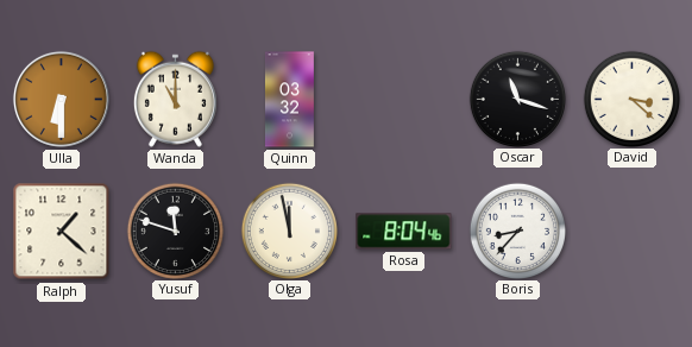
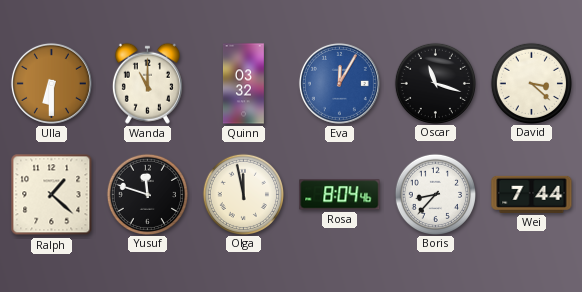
Eva: none -> 12:05 (339, 83)
Wei: none -> 7:44 (532, 194)
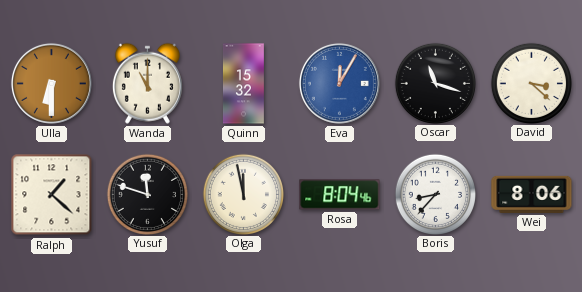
Quinn: 03:32 -> 15:32 (243, 84)
Wei: 7:44 -> 8:06 (532, 194)
